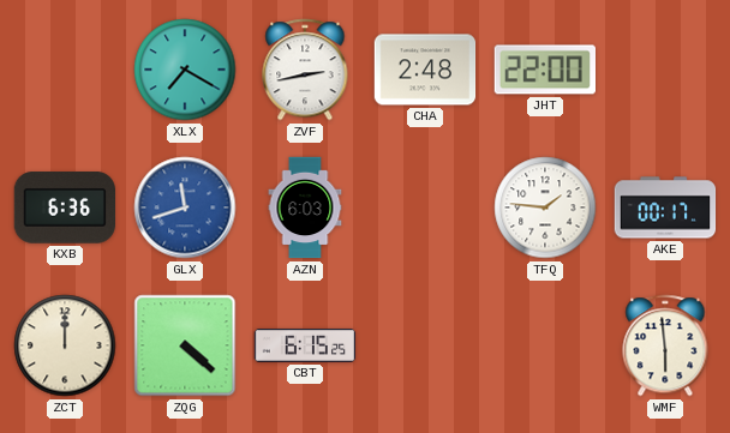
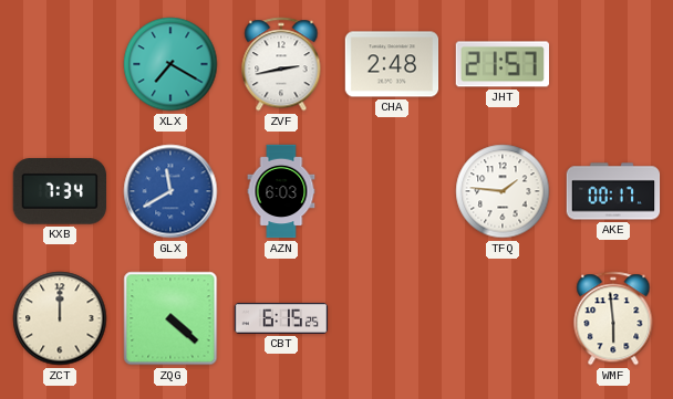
JHT: 22:00 -> 21:57 (501, 64)
KXB: 6:36 -> 7:34 (59, 191)
GLX: 11:42 -> 11:40 (170, 191)
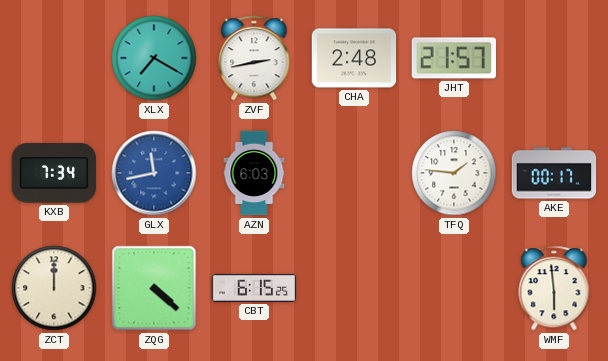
GLX: 11:40 -> 11:43 (154, 173)
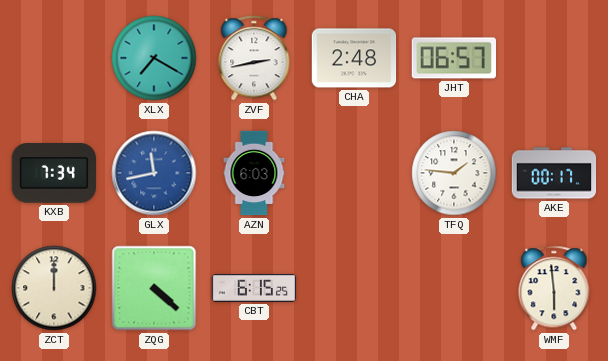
JHT: 21:57 -> 06:57 (453, 58)
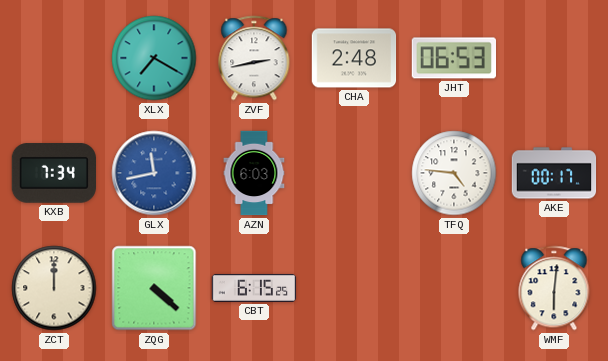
JHT: 06:57 -> 06:53 (453, 58)
TFQ: 1:46 -> 4:46 (454, 173)
WMF: 5:59 -> 6:01 (554, 288)
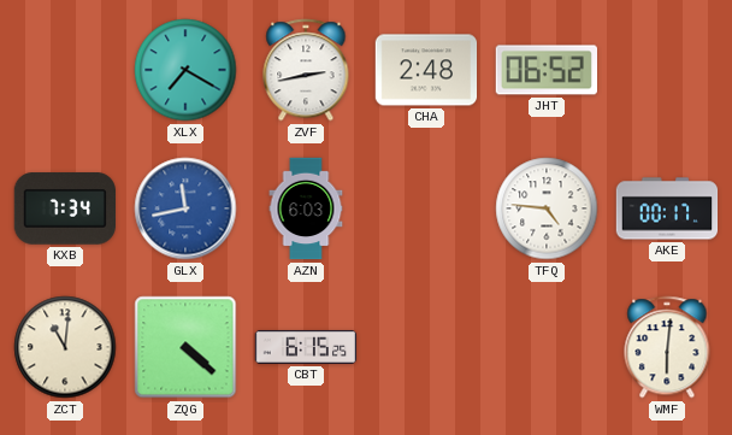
JHT: 06:53 -> 06:52 (545, 70)
ZCT: 12:00 -> 11:01 (65, 347)
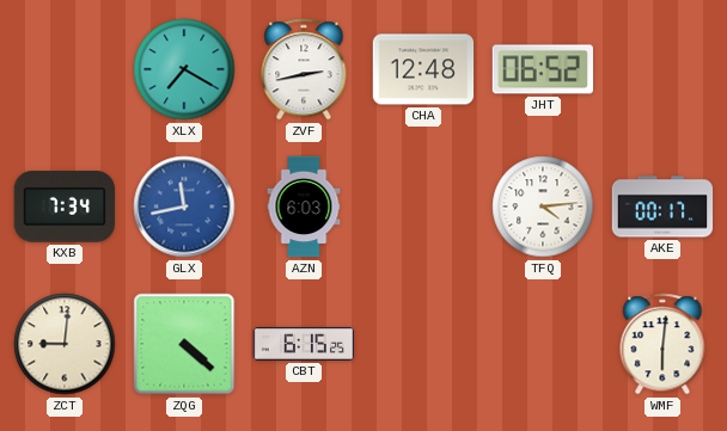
CHA: 2:48 -> 12:48 (423, 69)
TFQ: 4:46 -> 4:14 (543, 207)
ZCT: 11:01 -> 9:01 (65, 344)
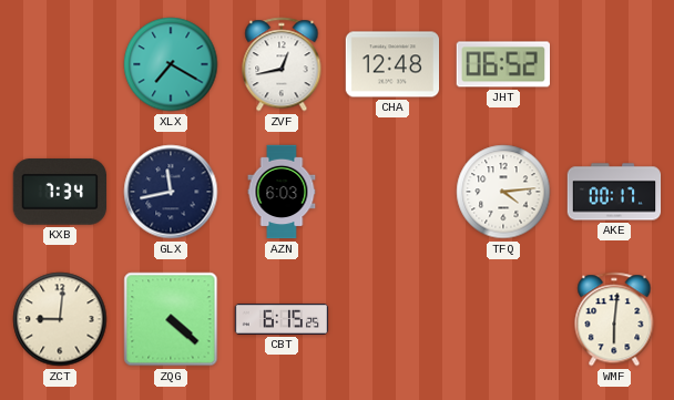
ZVF: 2:43 -> 12:43 (282, 64)
GLX dial: blue -> navy (171, 192)
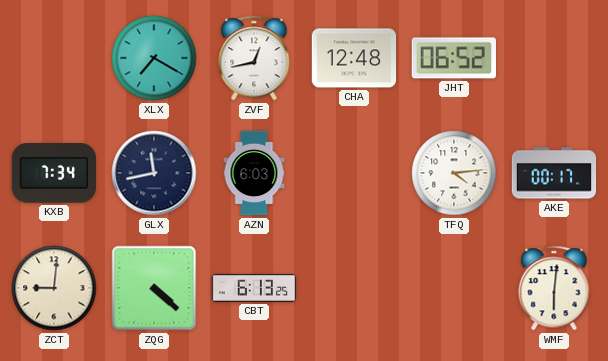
CBT: 6:15 -> 6:13 (254, 288)
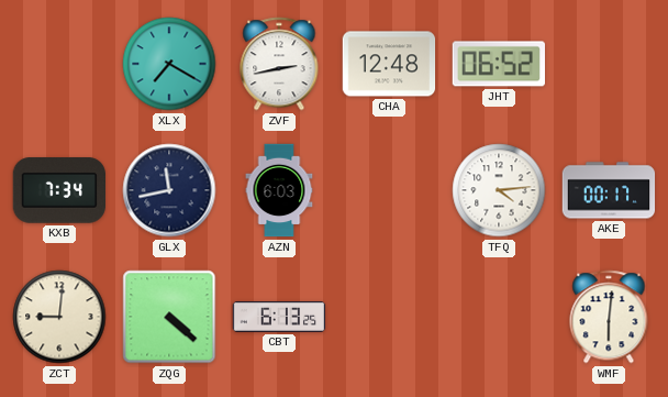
ZVF: 12:43 -> 2:43 (279, 64)
